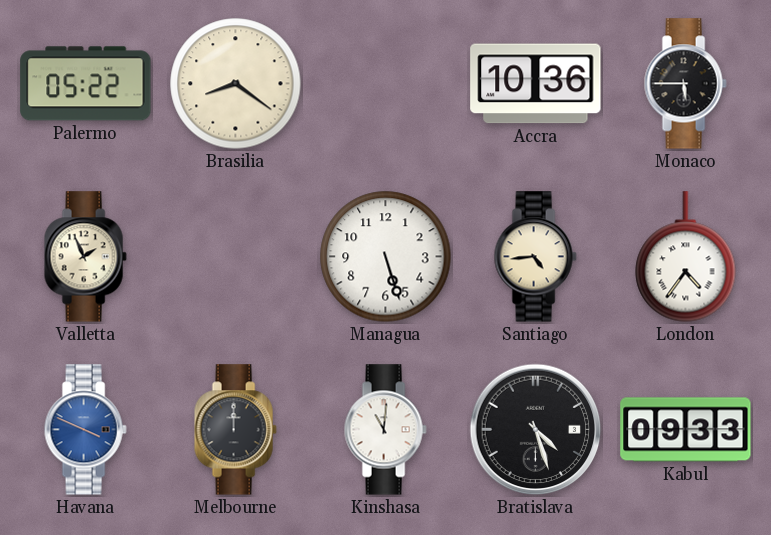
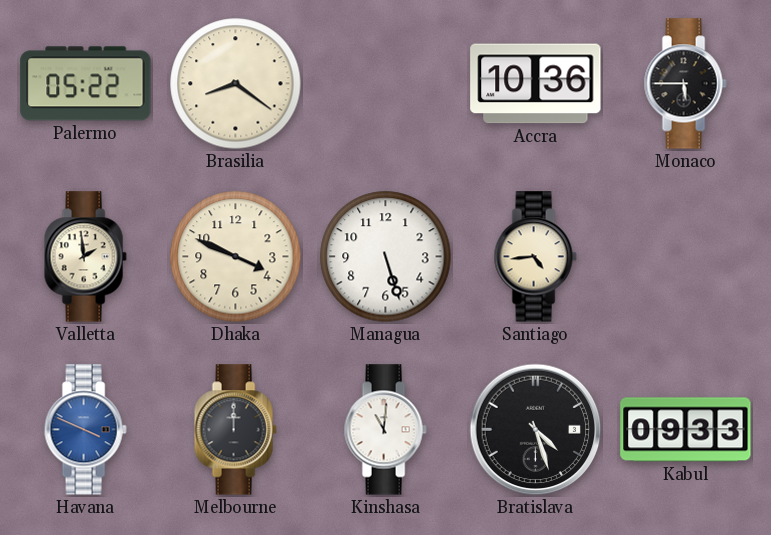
Valletta: 1:56 -> 1:59 (85, 257)
Dhaka: none -> 3:49 (236, 257)
London: 4:36 -> none (686, 257)
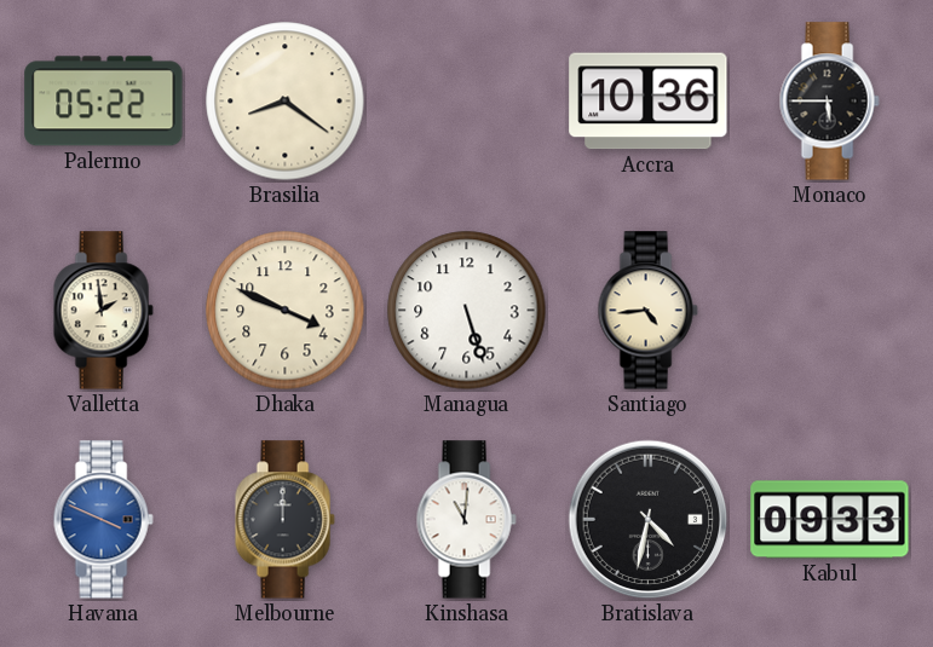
Bratislava: 4:27 -> 4:32 (649, 520)
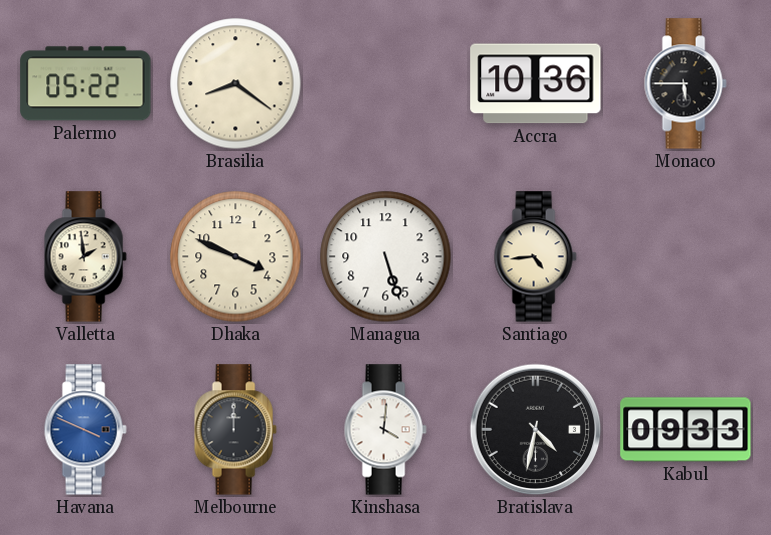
Kinshasa: 11:01 -> 4:01 (385, 430)
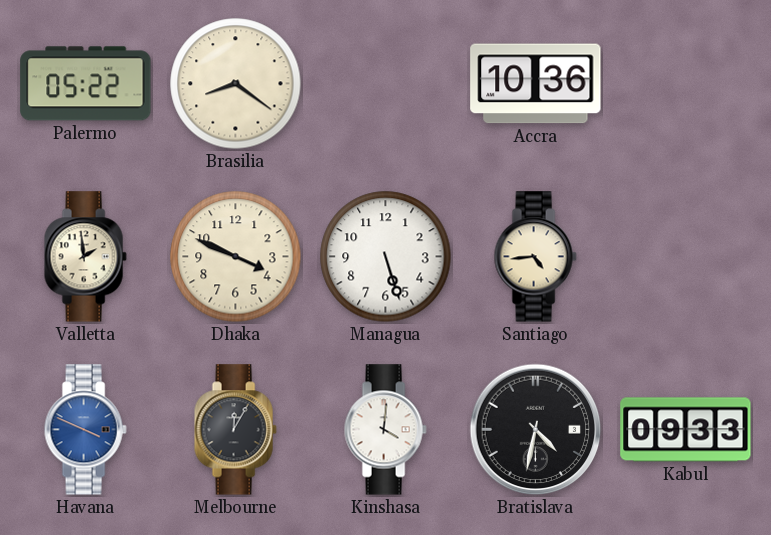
Monaco: 5:45 -> none (685, 84)
Melbourne: 12:00 -> 12:05 (235, 430)
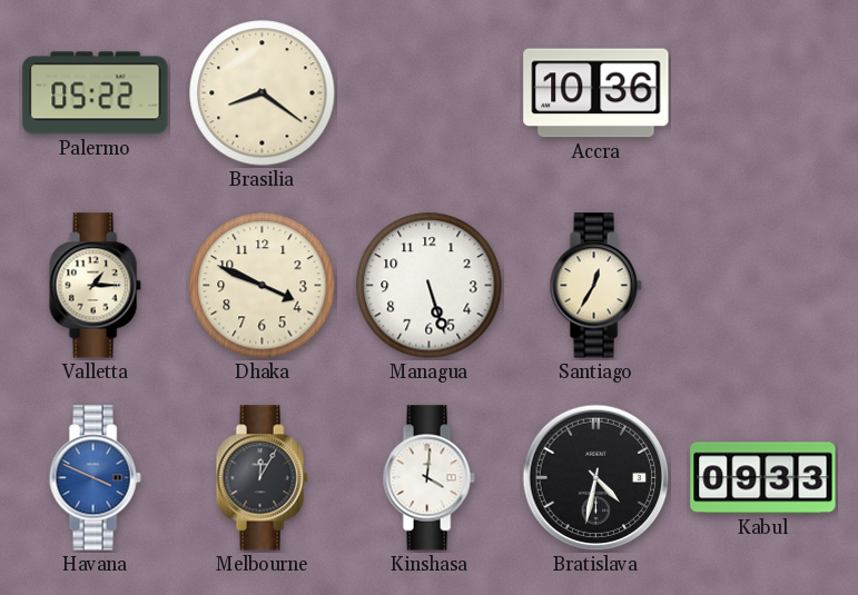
Valletta: 1:59 -> 1:15 (95, 286)
Santiago: 4:44 -> 12:35 (595, 286)
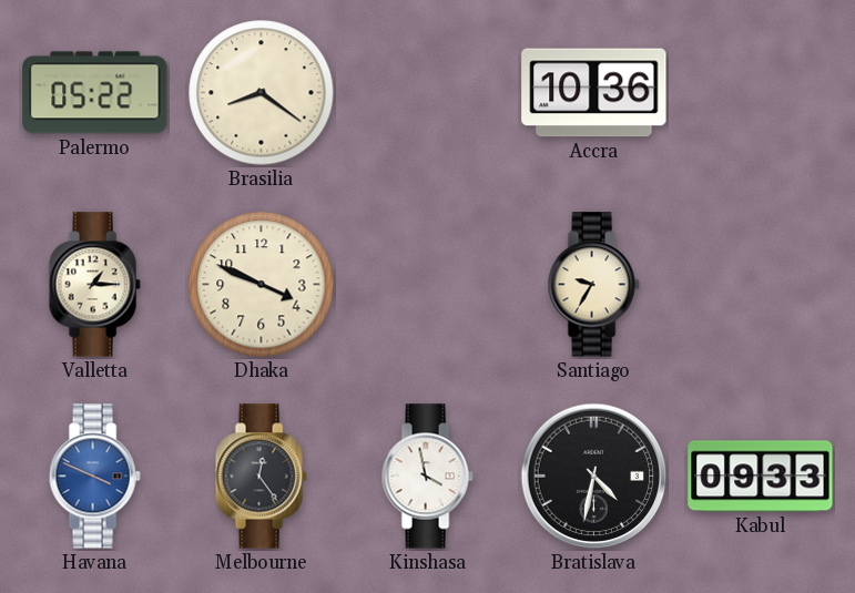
Managua: 5:27 -> none (430, 286)
Santiago: 12:35 -> 9:35 (593, 285)
Melbourne: 12:05 -> 12:24 (261, 477)
Kinshasa: 4:01 -> 3:58 (427, 477)
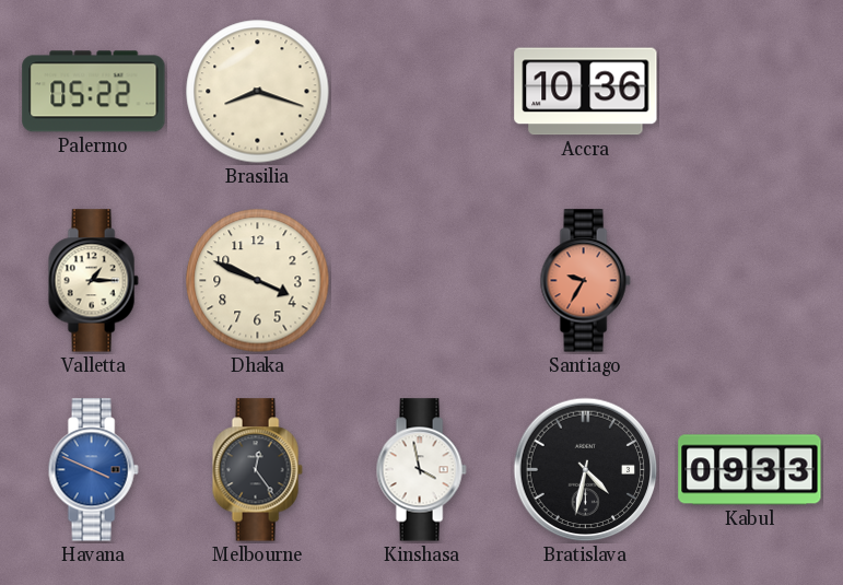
Brasilia: 8:21 -> 8:18 (258, 92)
Santiago dial: cream -> salmon (585, 281)
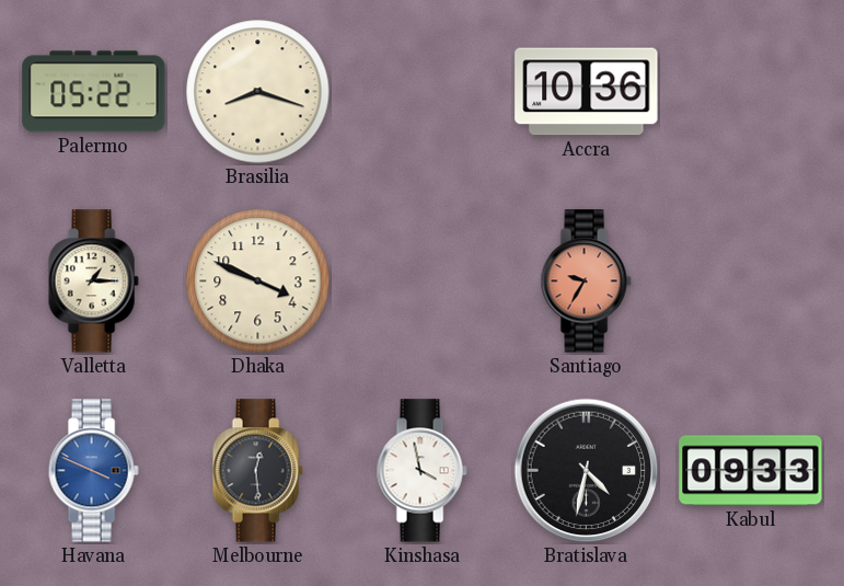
Melbourne: 12:24 -> 12:29 (257, 471)
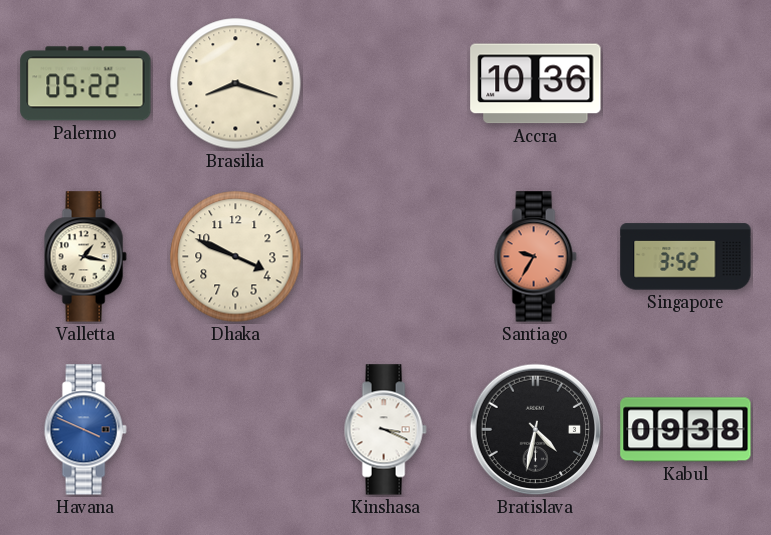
Valletta: 1:15 -> 1:17 (85, 257)
Singapore: none -> 3:52 (686, 257)
Melbourne: 12:29 -> none (257, 471)
Kinshasa: 3:58 -> 3:19 (385, 430)
Kabul: 09:33 -> 09:38 (686, 430)
